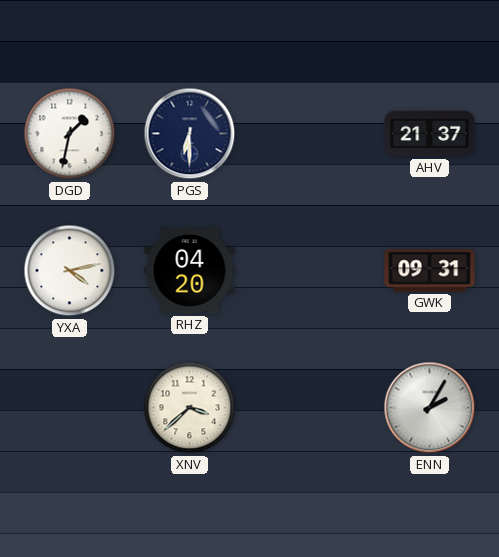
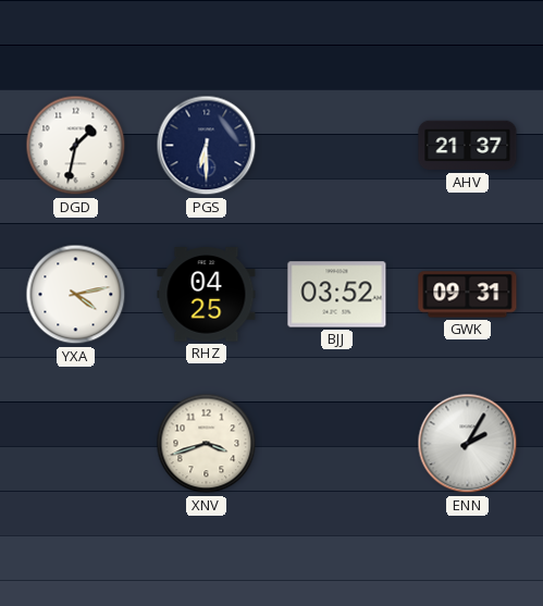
RHZ: 04:20 -> 04:25 (207, 295)
BJJ: none -> 03:52 (337, 295)
XNV: 3:38 -> 3:42 (207, 444)
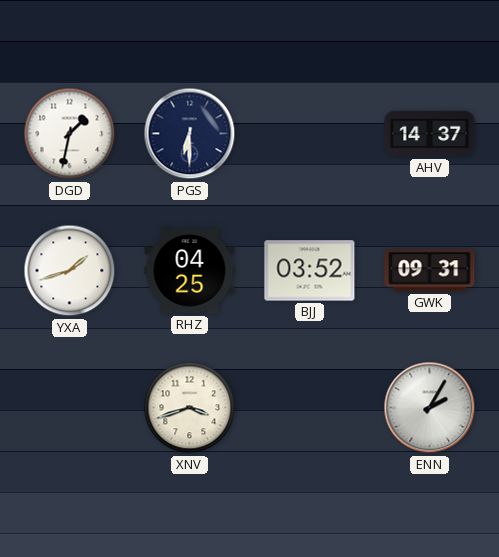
AHV: 21:37 -> 14:37 (430, 134)
YXA: 4:13 -> 1:42 (70, 271)
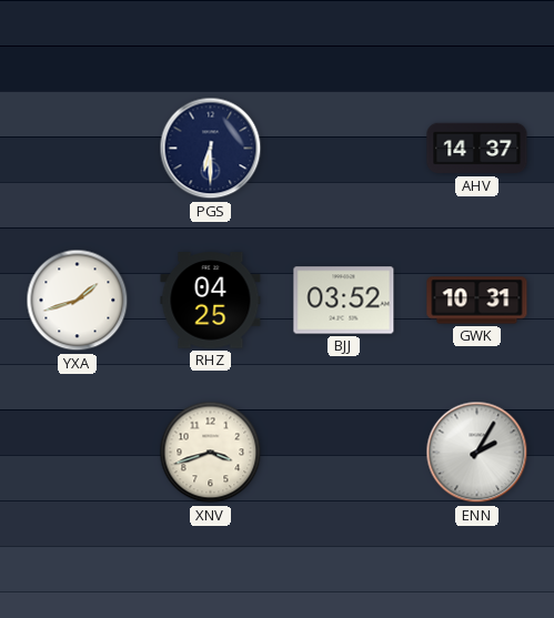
DGD: 1:32 -> none (70, 134)
GWK: 09:31 -> 10:31 (477, 301)
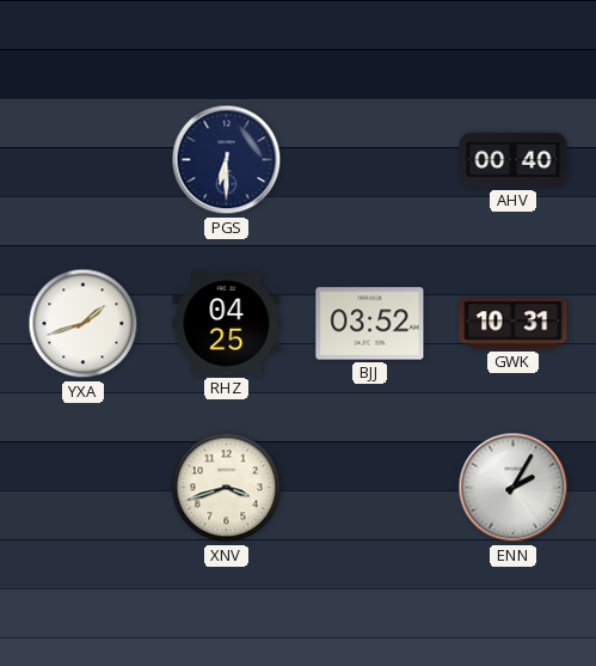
AHV: 14:37 -> 00:40 (514, 160)
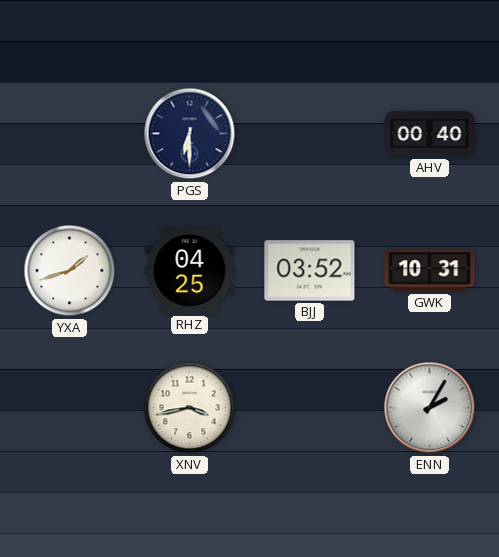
XNV: 3:42 -> 3:43 (190, 408)
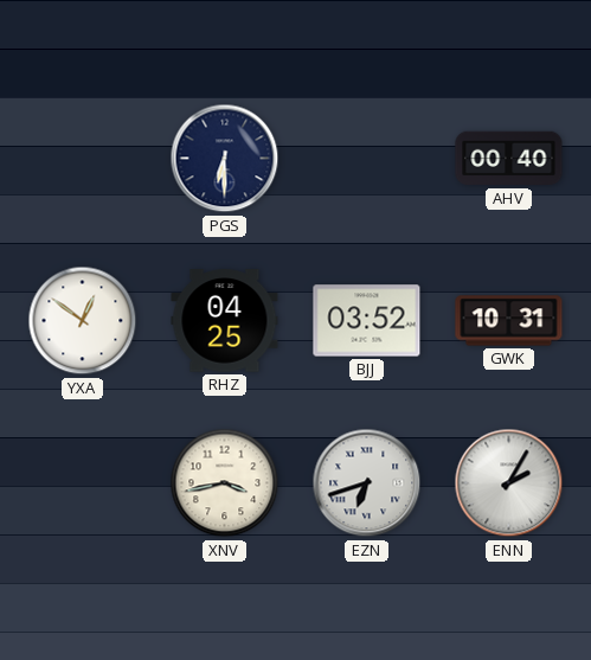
YXA: 1:42 -> 12:51 (83, 321)
EZN: none -> 6:42 (367, 483)
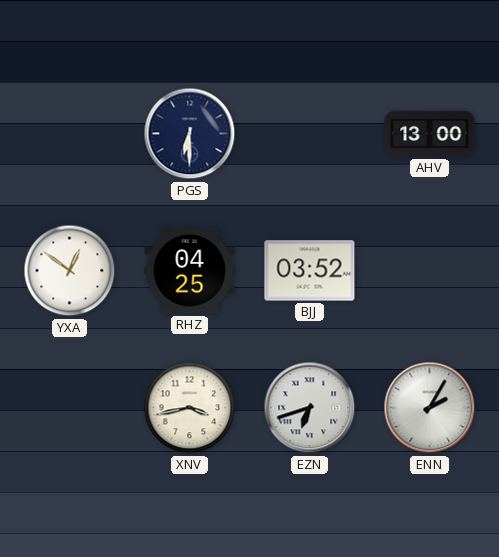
AHV: 00:40 -> 13:00 (430, 134)
GWK: 10:31 -> none (509, 321)
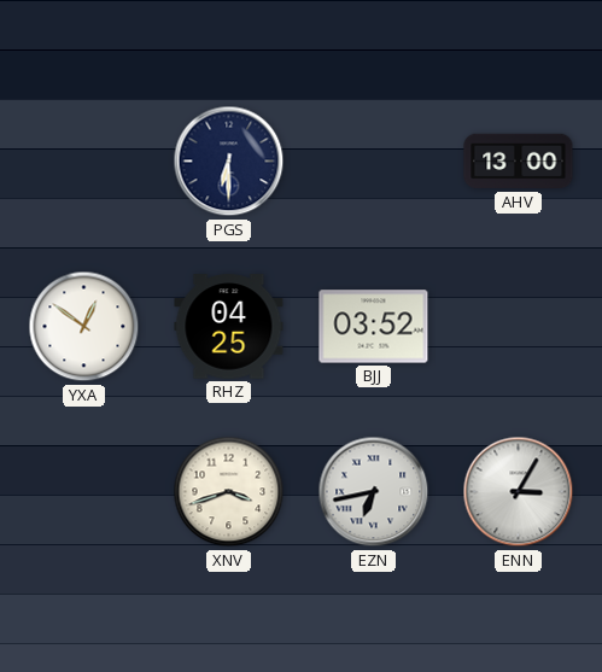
XNV: 3:43 -> 3:42 (229, 492)
EZN: 6:42 -> 6:43 (374, 492)
ENN: 2:05 -> 3:05 (519, 492)
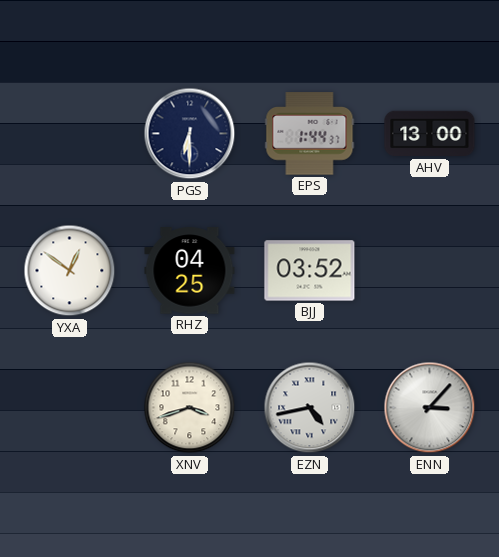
EPS: none -> 1:44 (310, 134)
EZN: 6:43 -> 4:43 (310, 408)
ENN: 3:05 -> 3:07 (430, 408)
